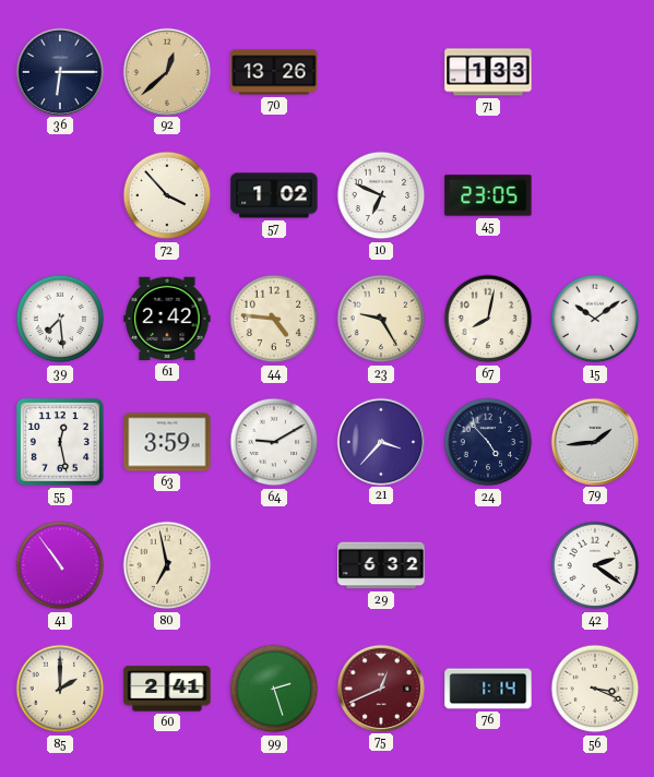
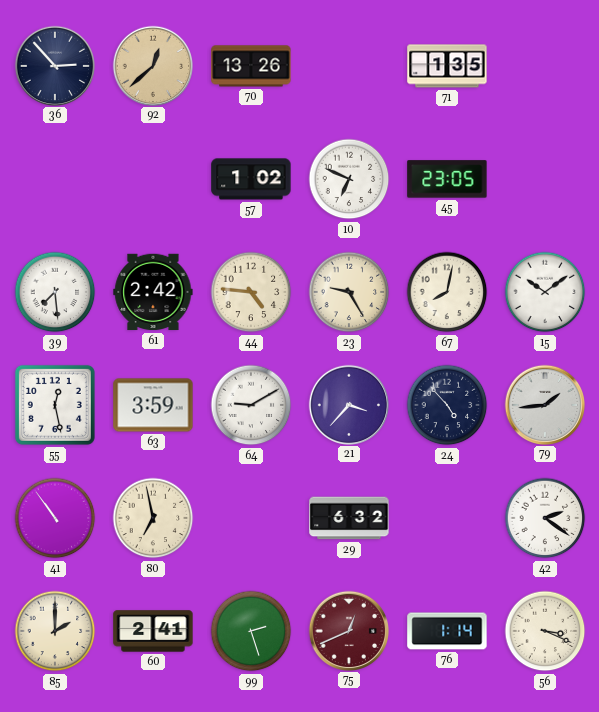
36: 6:15 -> 2:53 (54, 65)
71: 1:33 -> 1:35 (447, 66)
72: 3:53 -> none (167, 195)
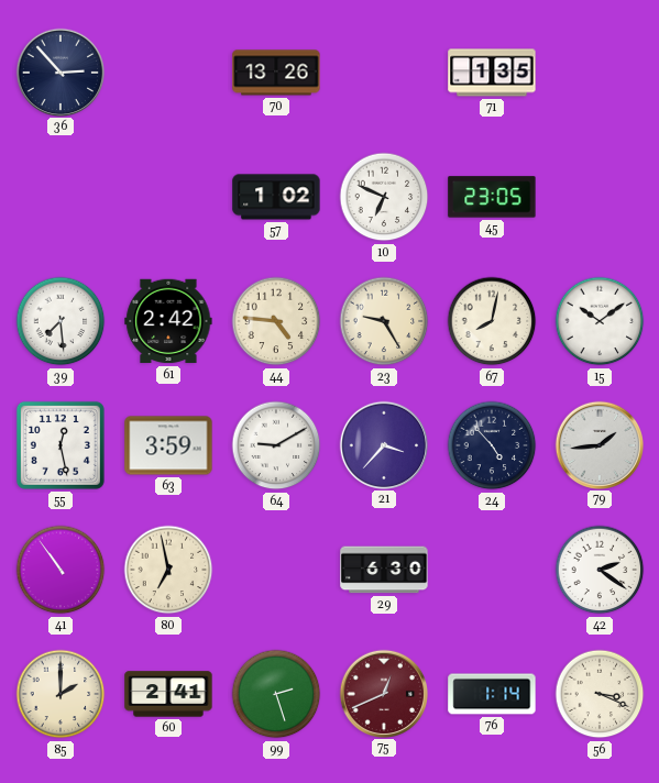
92: 12:38 -> none (152, 65)
29: 6:32 -> 6:30 (384, 570)
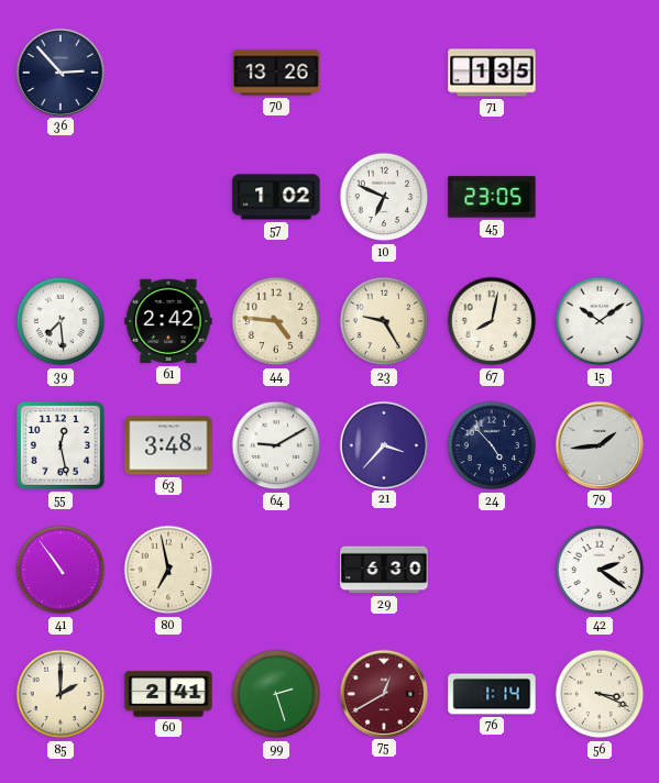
63: 3:59 -> 3:48 (168, 445)
75: 12:41 -> 12:40 (383, 693)
